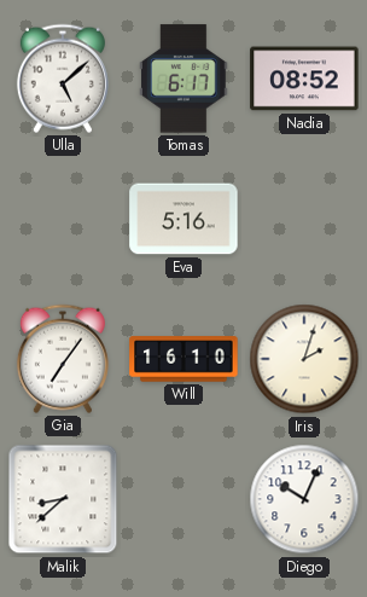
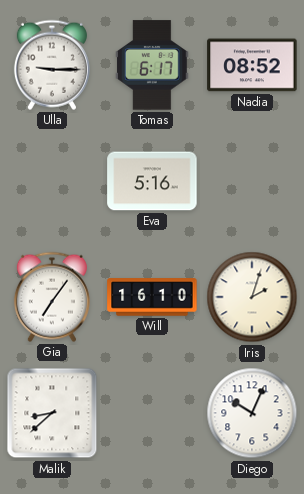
Ulla: 5:08 -> 9:15 (52, 65)
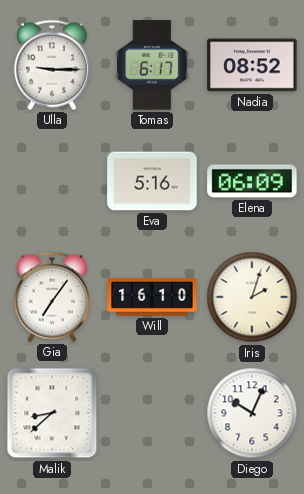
Elena: none -> 06:09 (252, 181)
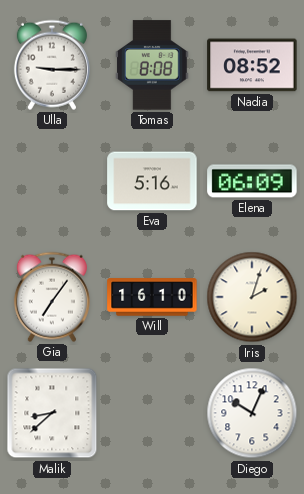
Tomas: 6:17 -> 8:08 (153, 65)
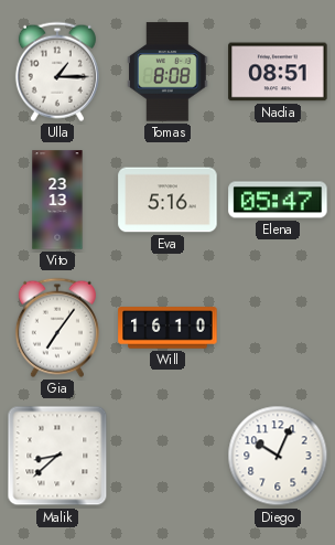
Ulla: 9:15 -> 1:15 (57, 72)
Nadia: 08:52 -> 08:51 (278, 72)
Vito: none -> 23:13 (57, 200)
Elena: 06:09 -> 05:47 (278, 200)
Iris: 2:03 -> none (252, 297)
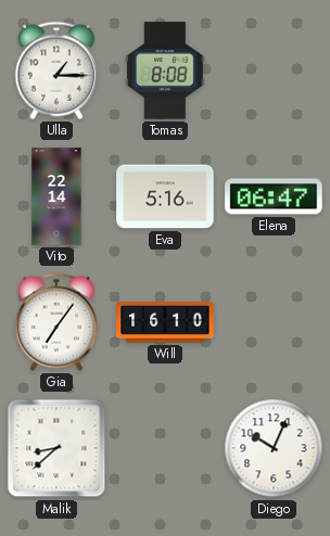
Nadia: 08:51 -> none (278, 72)
Vito: 23:13 -> 22:14 (56, 196)
Elena: 05:47 -> 06:47 (274, 196)
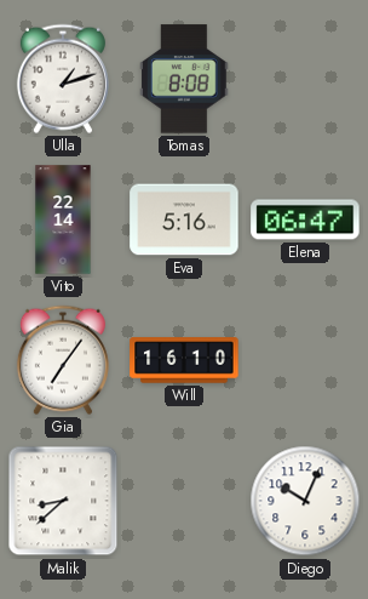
Ulla: 1:15 -> 1:12 (63, 79)
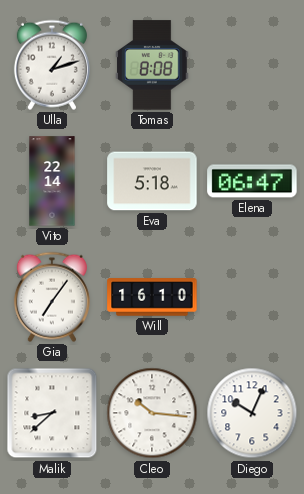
Eva: 5:16 -> 5:18 (152, 181)
Cleo: none -> 10:16 (152, 413)
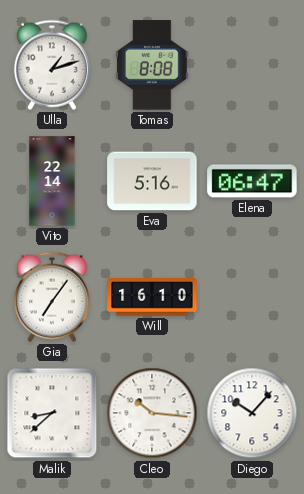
Eva: 5:18 -> 5:16 (152, 181)
Diego: 10:04 -> 10:07 (252, 413)
